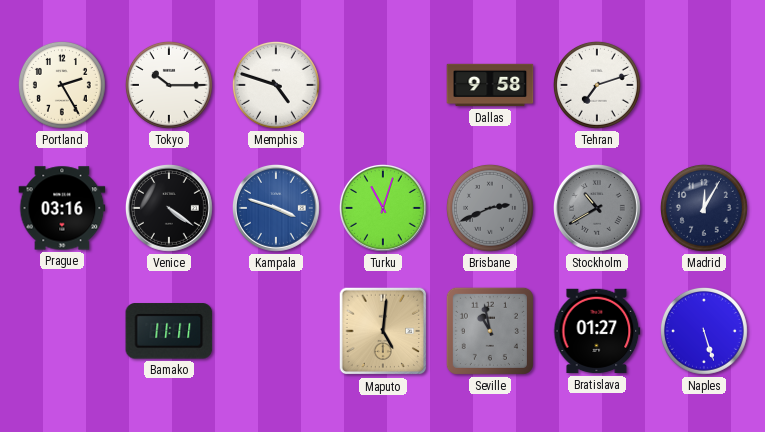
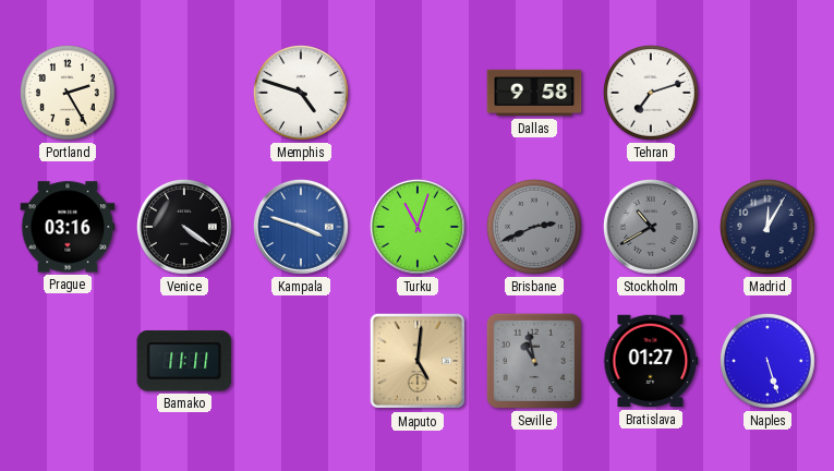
Tokyo: 10:15 -> none (169, 85)
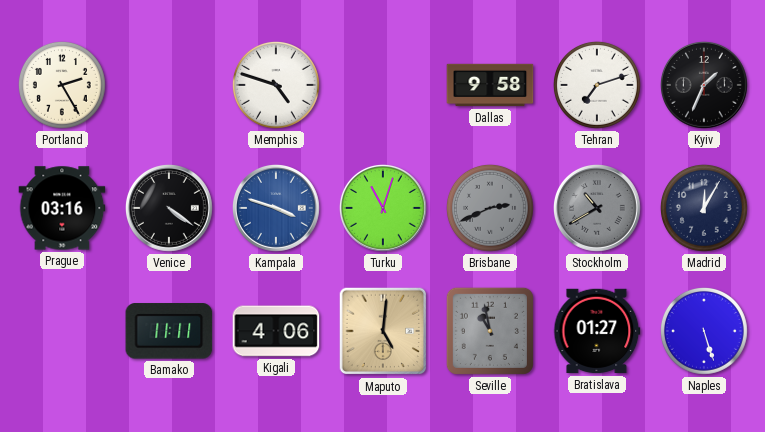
Kyiv: none -> 1:34 (705, 86)
Kigali: none -> 4:06 (276, 331)
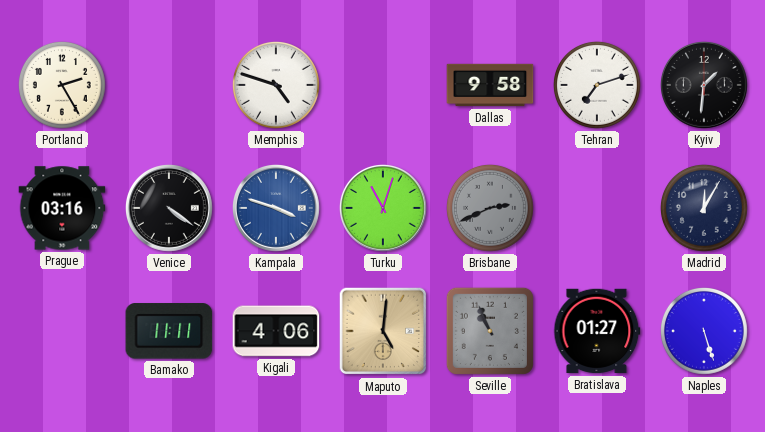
Kyiv: 1:34 -> 1:31 (705, 86)
Stockholm: 10:40 -> none (598, 209)
Seville: 10:58 -> 10:56 (490, 331)
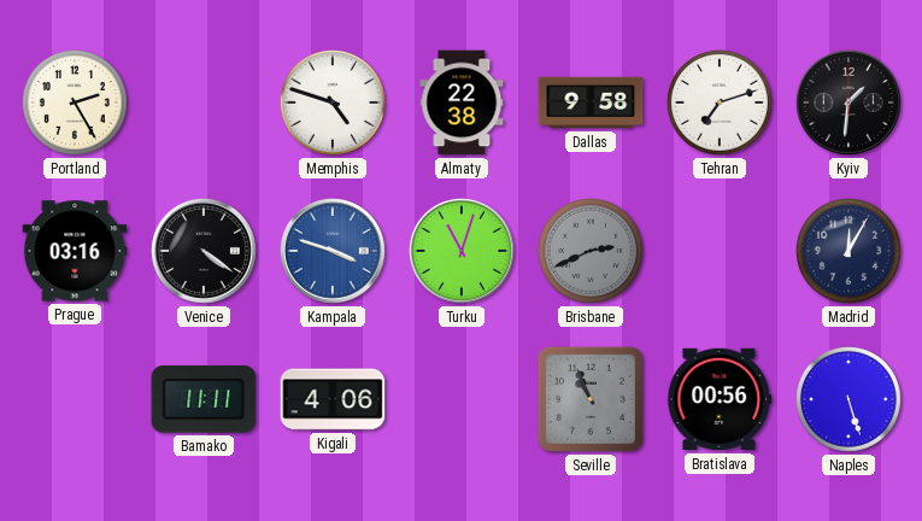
Almaty: none -> 22:38 (462, 103)
Maputo: 5:01 -> none (383, 331)
Bratislava: 01:27 -> 00:56 (720, 399)
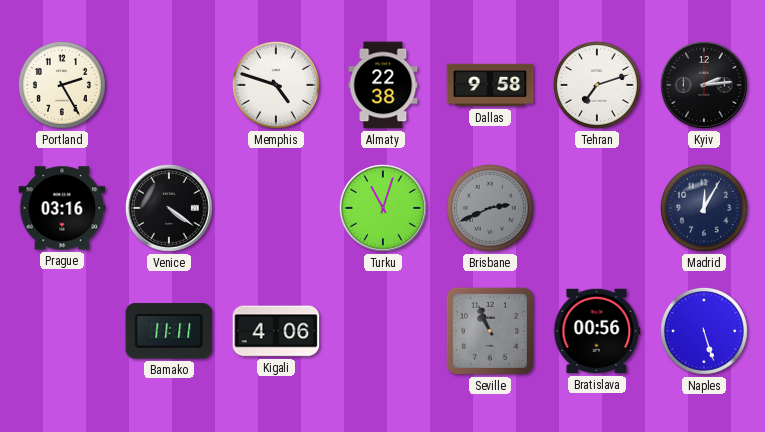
Kyiv: 1:31 -> 2:14 (705, 86)
Kampala: 3:48 -> none (334, 252)
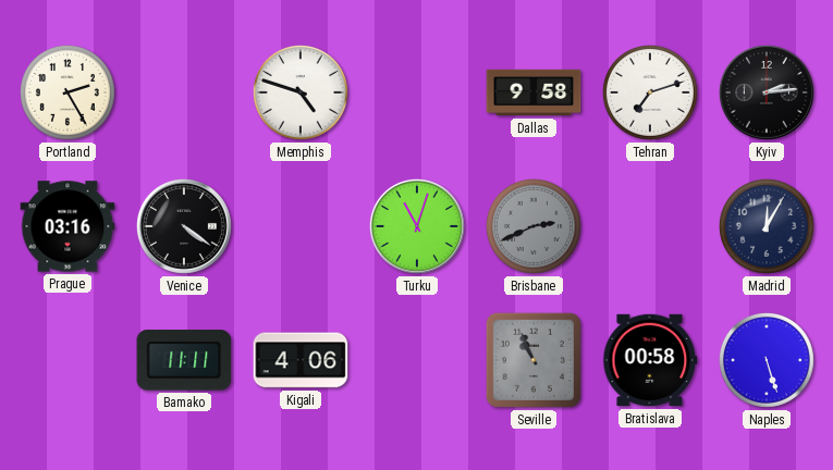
Almaty: 22:38 -> none (383, 85)
Bratislava: 00:56 -> 00:58 (650, 360)
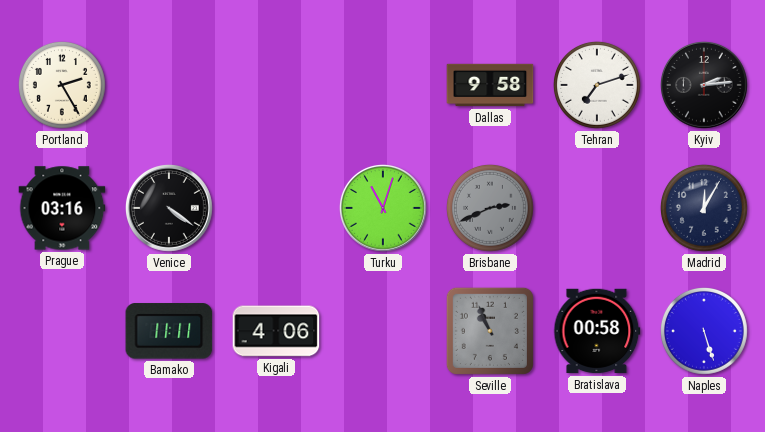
Memphis: 4:48 -> none (301, 92)
